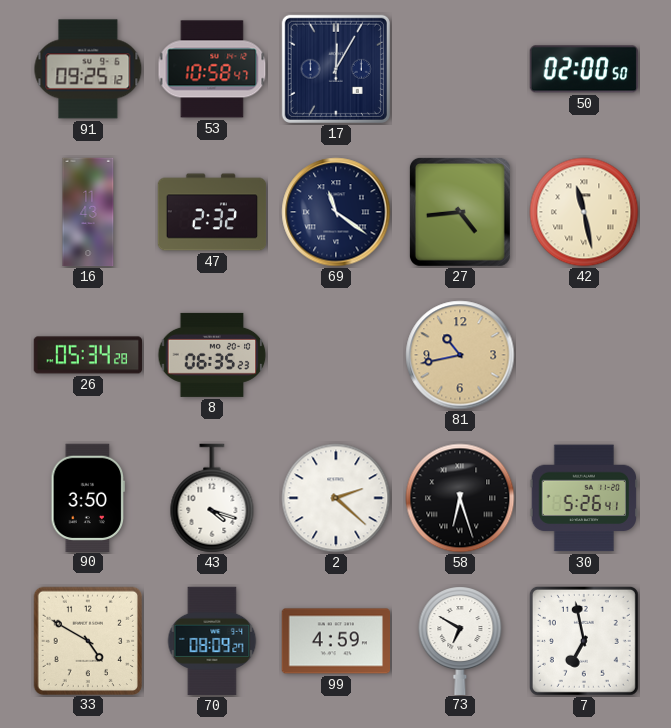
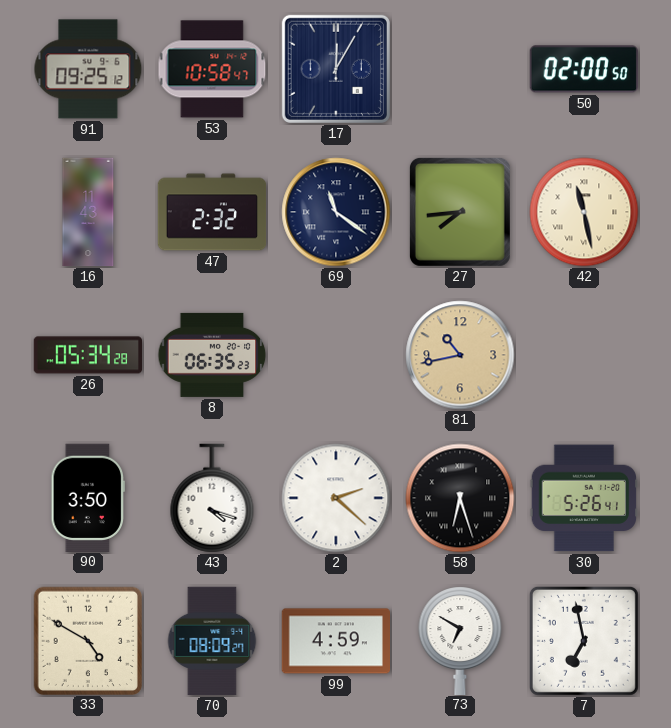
27: 4:44 -> 7:44 (460, 212)
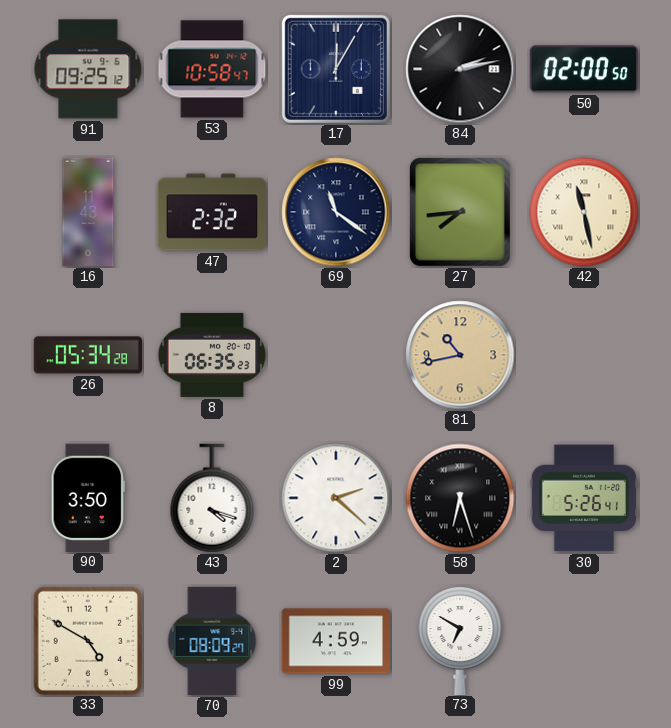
84: none -> 2:13 (460, 69)
7: 6:58 -> none (584, 641)
